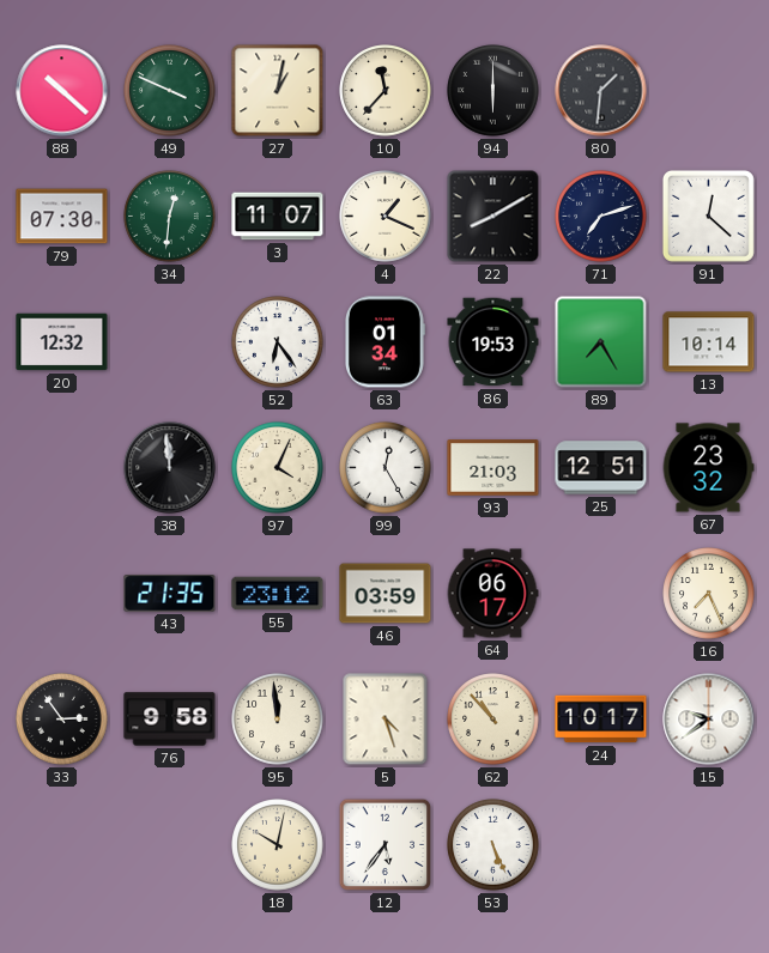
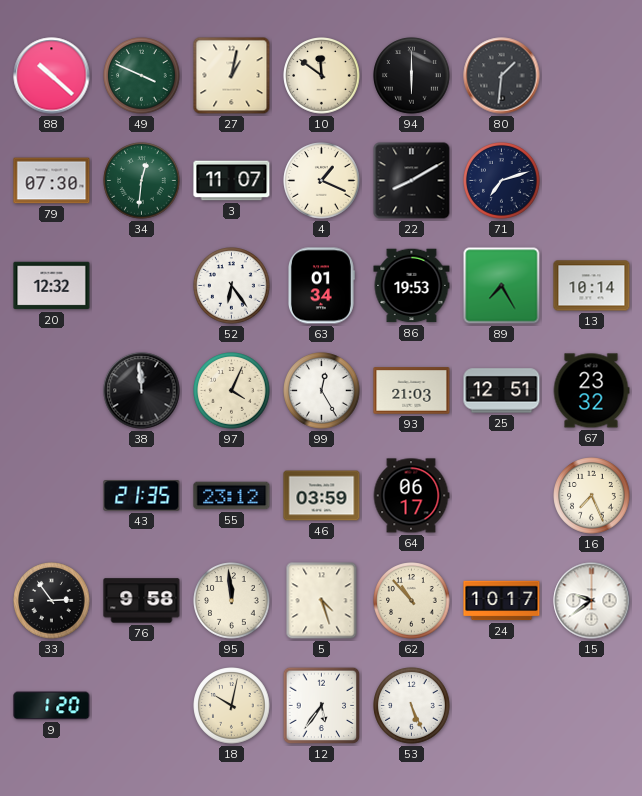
10: 11:37 -> 11:51 (322, 76)
91: 12:22 -> none (708, 216)
9: none -> 1:20 (52, 706)
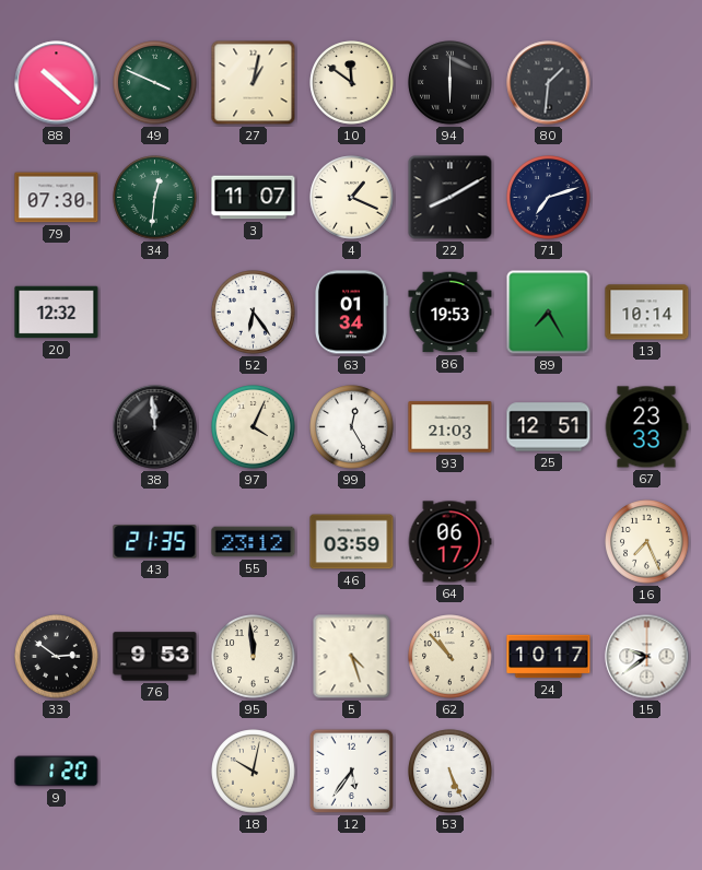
67: 23:32 -> 23:33 (646, 427)
33: 2:54 -> 2:51 (57, 657)
76: 9:58 -> 9:53 (155, 657)
